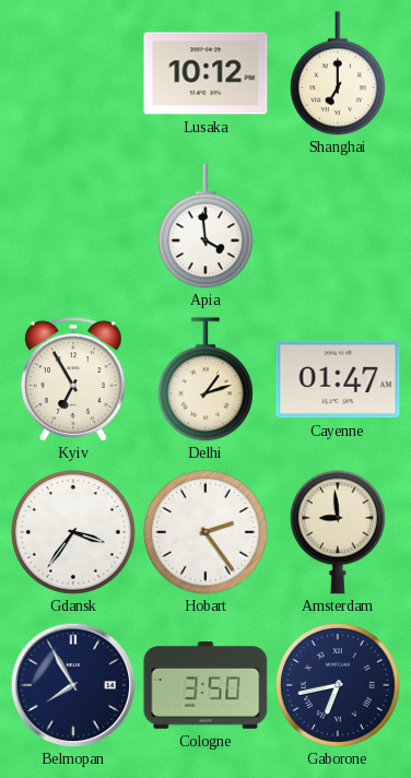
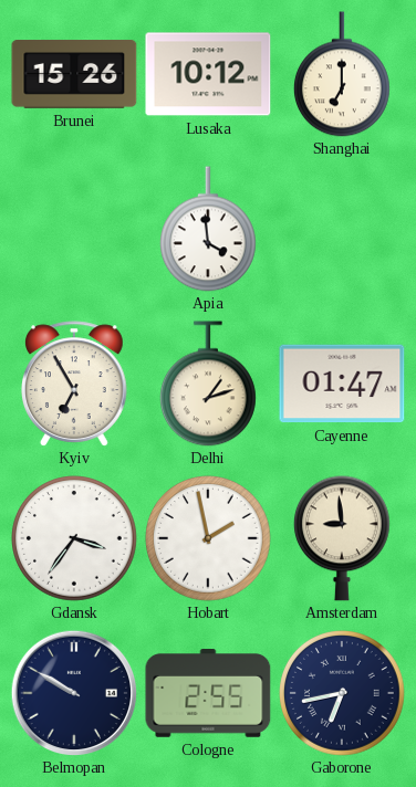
Brunei: none -> 15:26 (74, 75)
Hobart: 2:24 -> 1:58 (209, 539)
Belmopan: 7:55 -> 9:50 (73, 692)
Cologne: 3:50 -> 2:55 (208, 694)
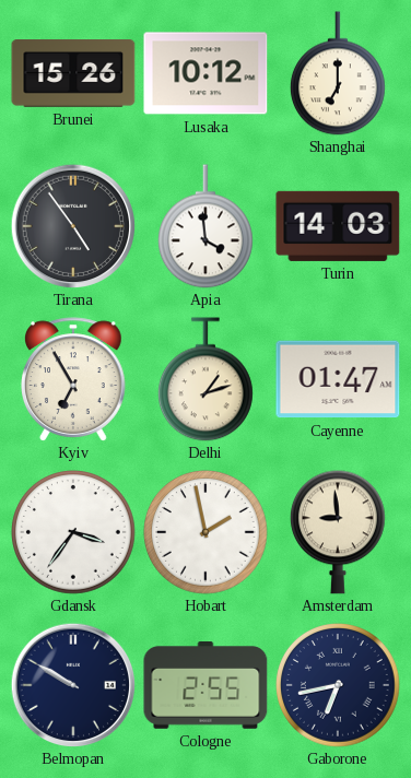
Tirana: none -> 4:54 (72, 225)
Turin: none -> 14:03 (338, 226)
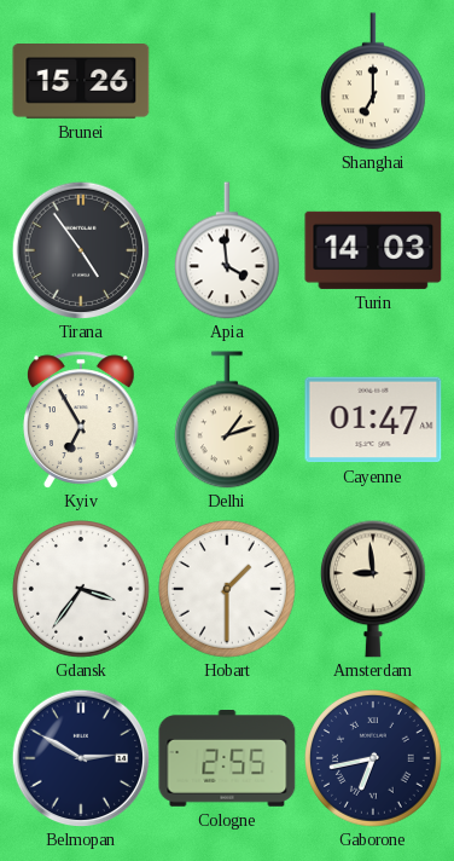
Lusaka: 10:12 -> none (205, 73)
Hobart: 1:58 -> 1:30 (228, 590)
Belmopan: 9:50 -> 2:50 (80, 757)
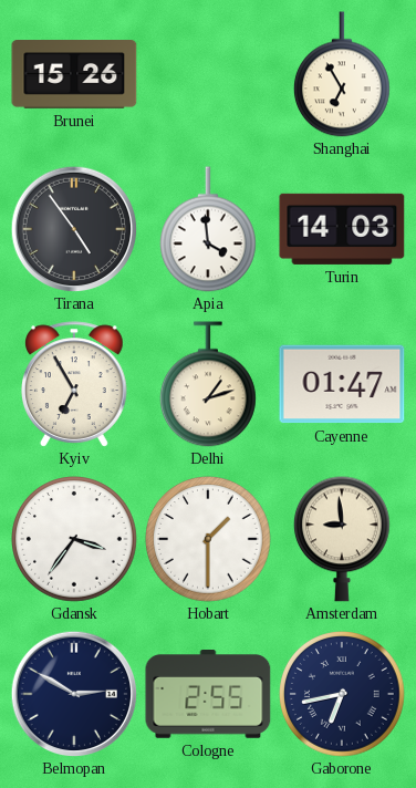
Shanghai: 7:00 -> 6:55 (342, 74)
